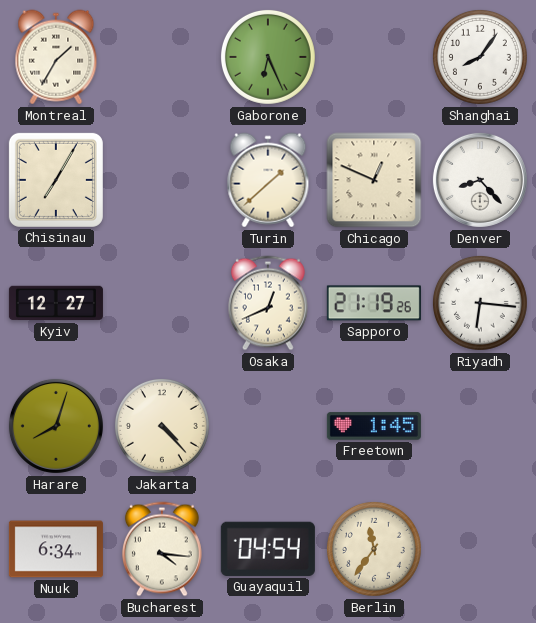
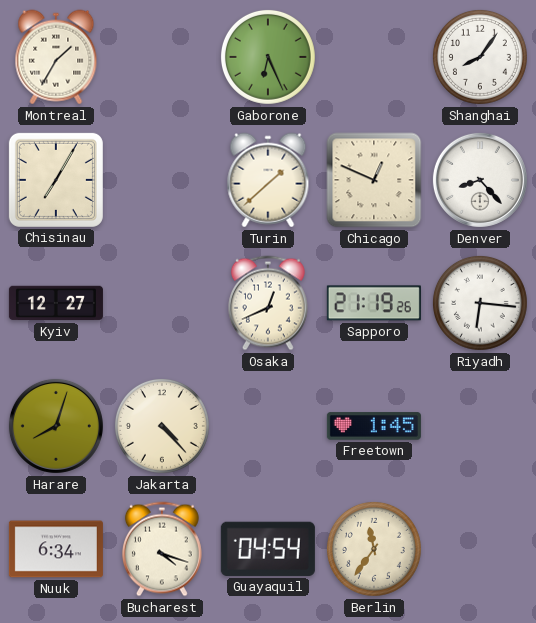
Bucharest: 4:16 -> 4:18 (162, 549)
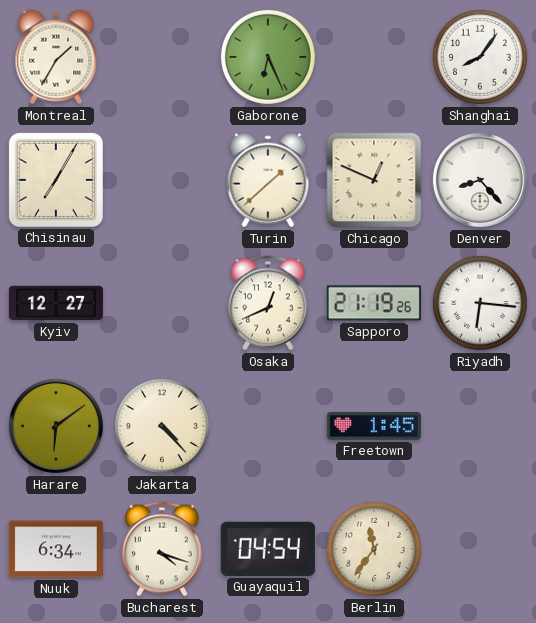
Harare: 8:03 -> 6:09 (56, 426)
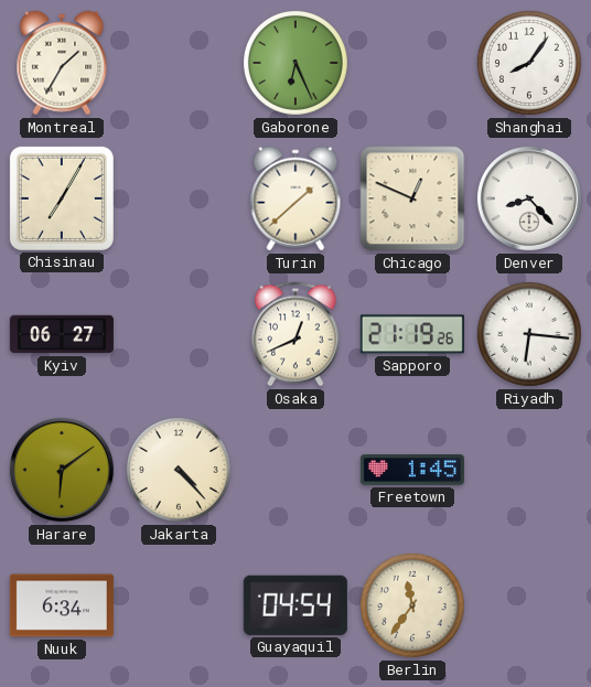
Kyiv: 12:27 -> 06:27 (62, 334)
Bucharest: 4:18 -> none (162, 549)
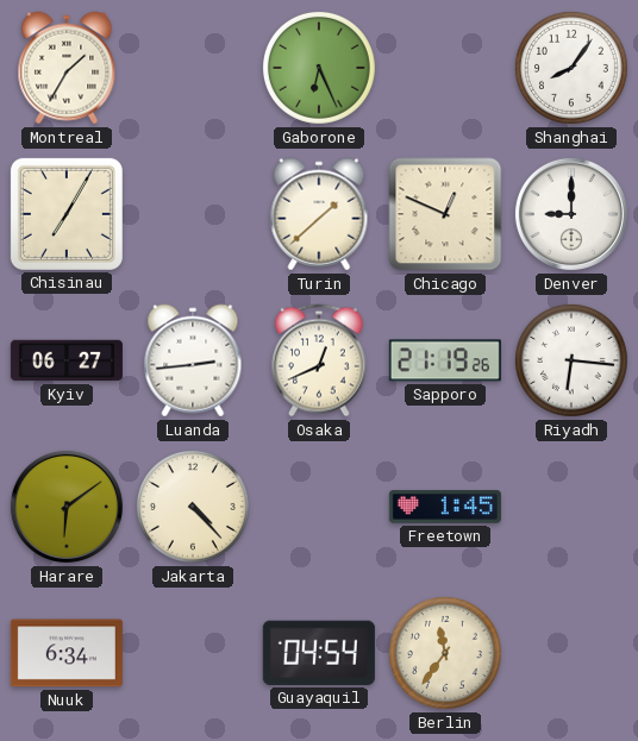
Denver: 8:23 -> 9:00 (571, 214)
Luanda: none -> 2:44 (193, 360)
